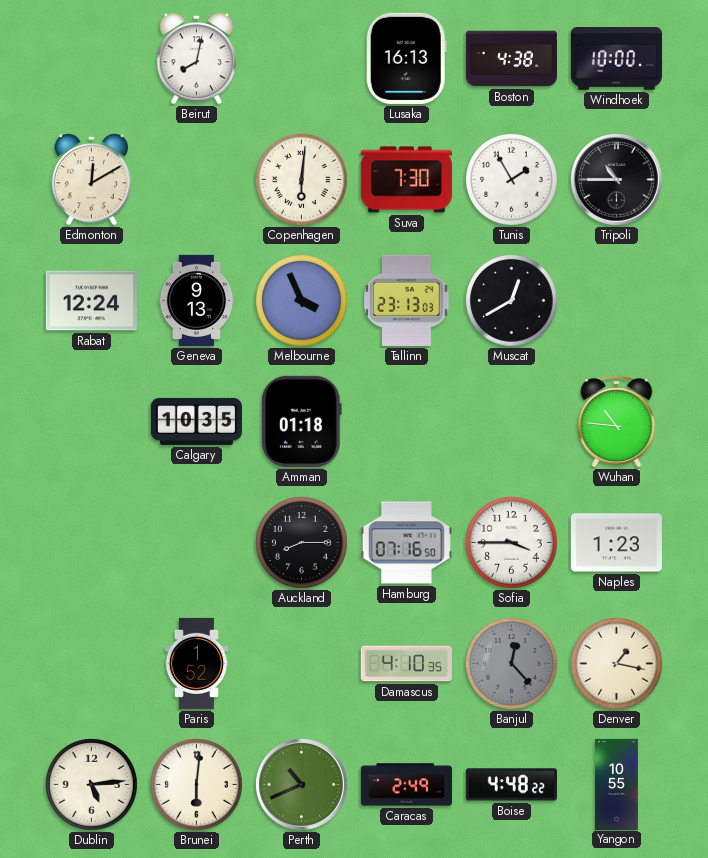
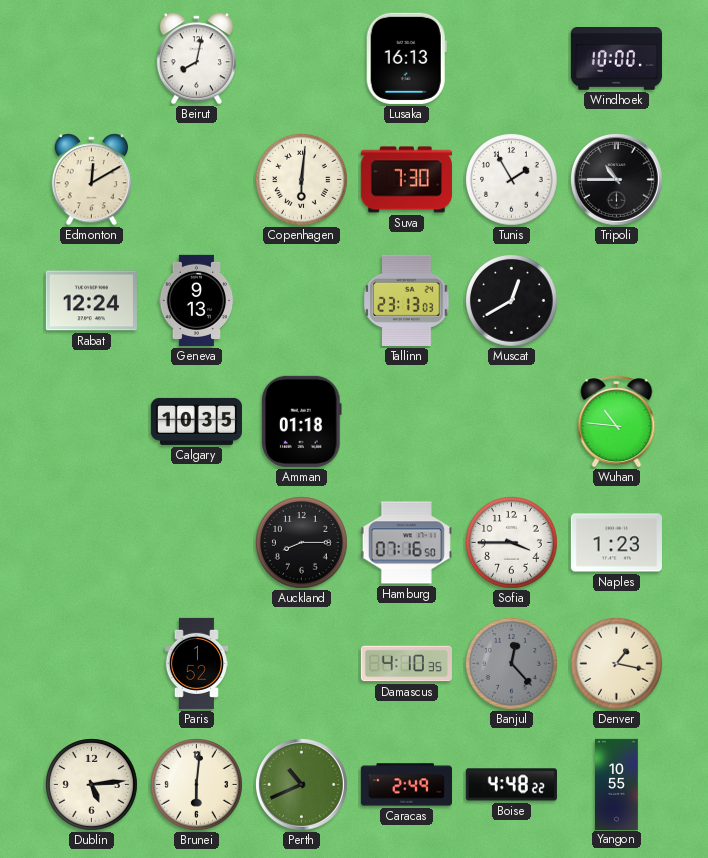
Boston: 4:38 -> none (511, 59)
Melbourne: 3:56 -> none (302, 301)
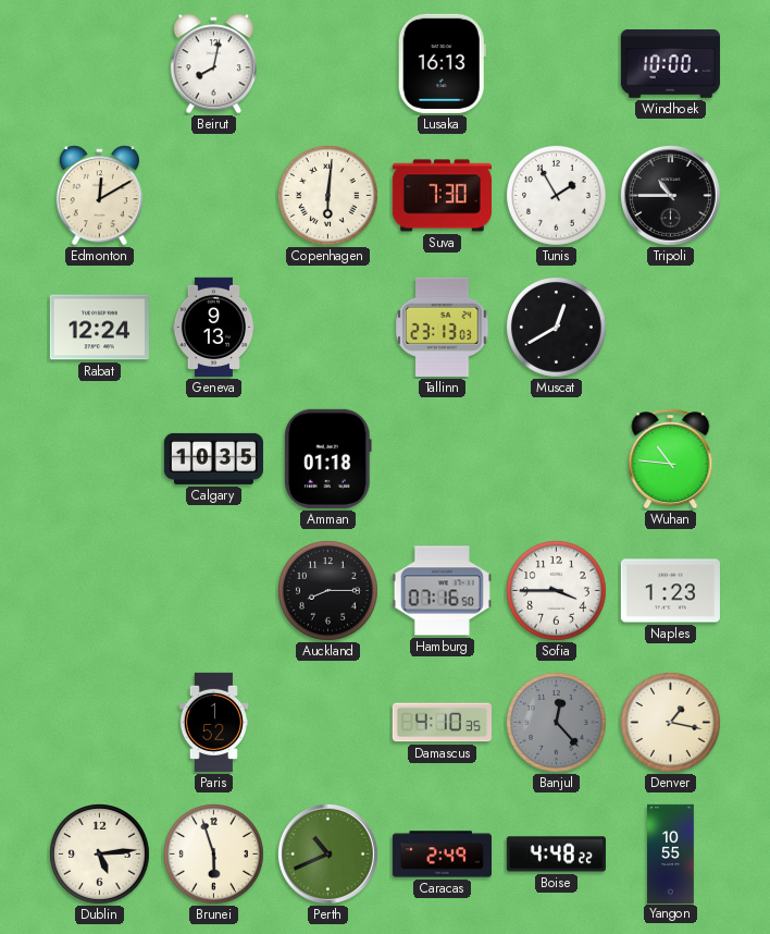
Brunei: 6:01 -> 5:57 (214, 855)
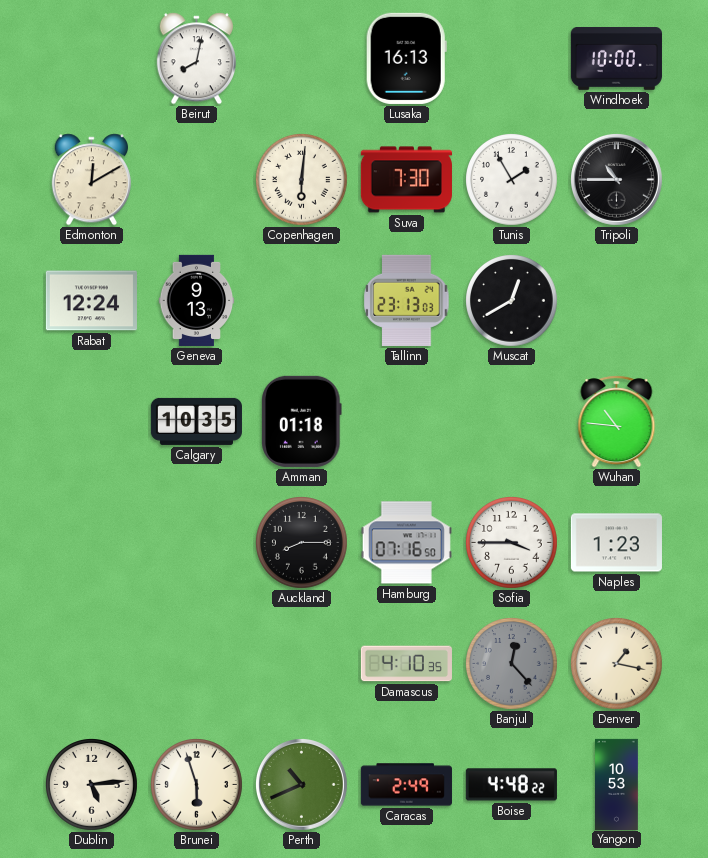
Paris: 1:52 -> none (213, 722)
Yangon: 10:55 -> 10:53 (617, 784)
